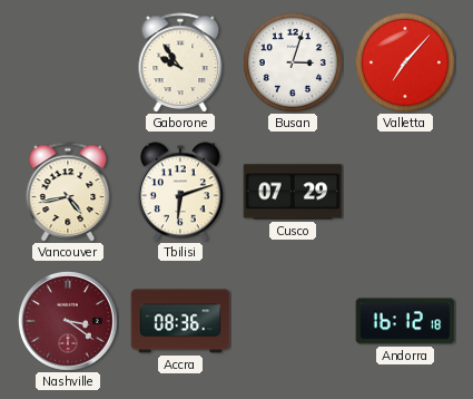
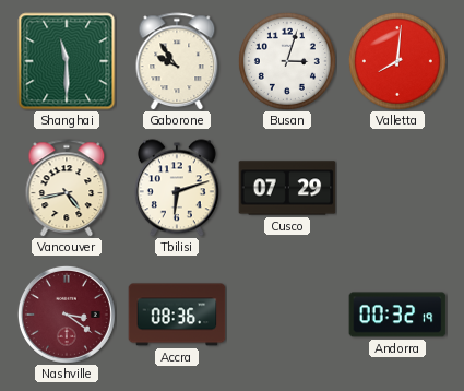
Shanghai: none -> 11:30 (67, 61)
Valletta: 7:07 -> 8:01 (397, 61)
Andorra: 16:12 -> 00:32 (397, 315)
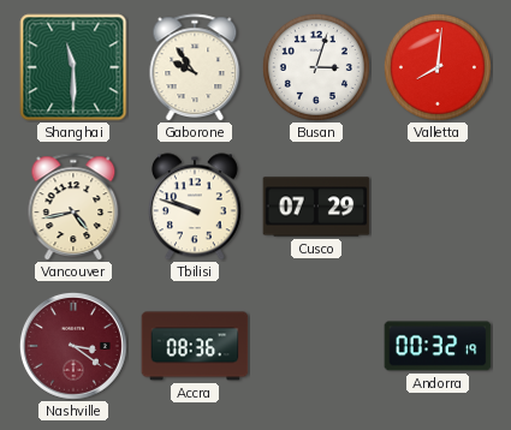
Tbilisi: 6:12 -> 9:48 (195, 207)
